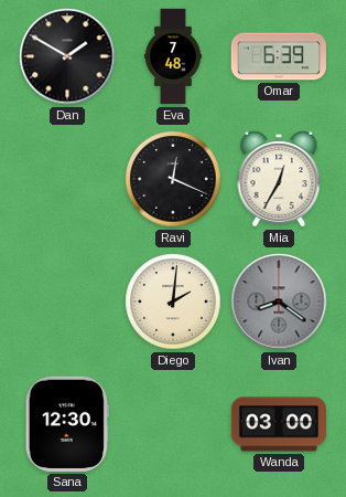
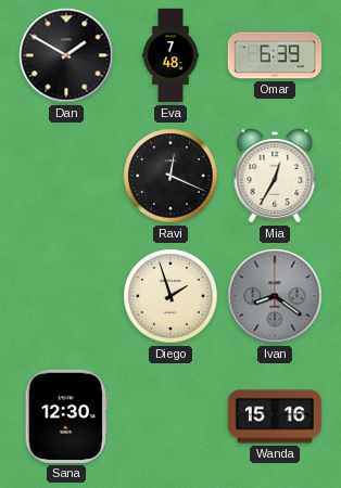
Diego: 2:01 -> 1:57 (171, 296)
Wanda: 03:00 -> 15:16 (275, 416)
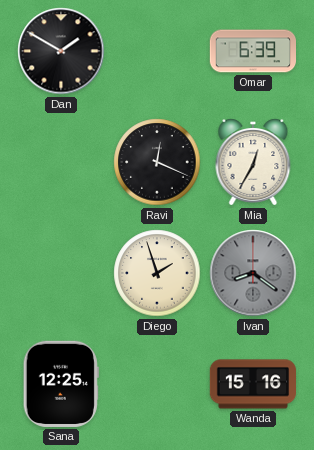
Eva: 7:48 -> none (172, 55)
Sana: 12:30 -> 12:25 (61, 384)
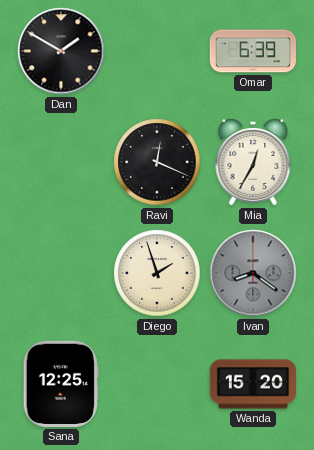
Wanda: 15:16 -> 15:20 (253, 384)
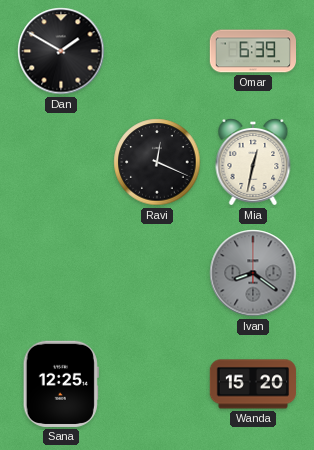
Mia: 12:35 -> 12:32 (253, 162)
Diego: 1:57 -> none (157, 273)
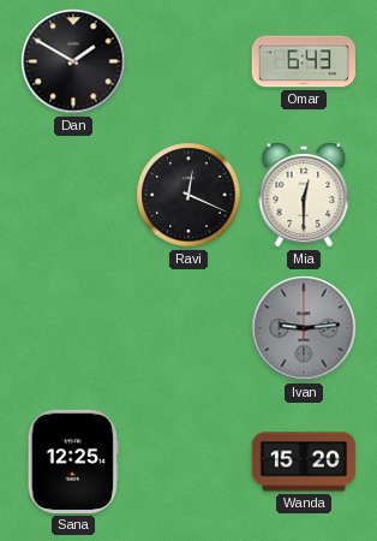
Omar: 6:39 -> 6:43 (303, 61)
Mia: 12:32 -> 12:30 (304, 195)
Ivan: 8:21 -> 9:14 (304, 328)
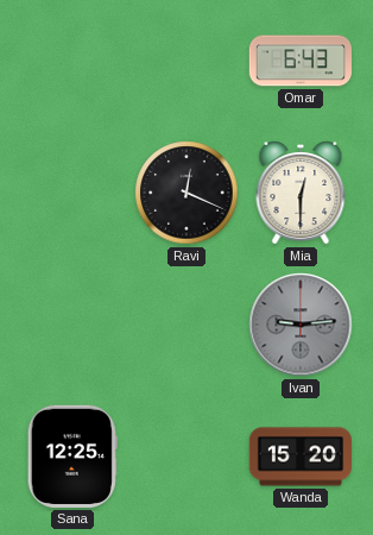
Dan: 1:50 -> none (73, 61)
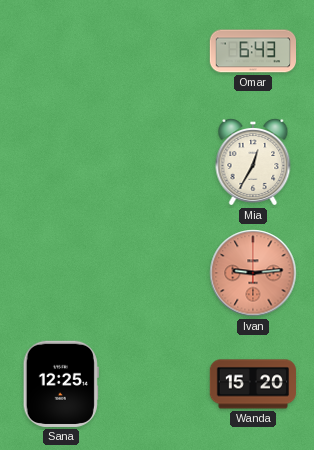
Ravi: 12:19 -> none (186, 193)
Mia: 12:30 -> 12:35 (253, 162)
Ivan dial: grey -> salmon (253, 273)
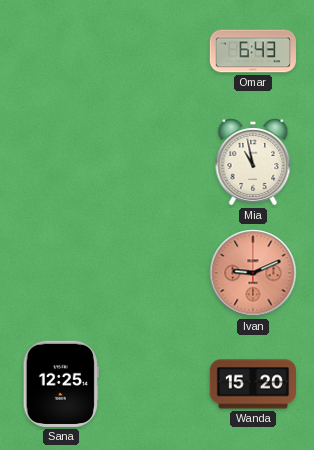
Mia: 12:35 -> 10:58 (253, 162)
Ivan: 9:14 -> 9:11 (253, 273)
